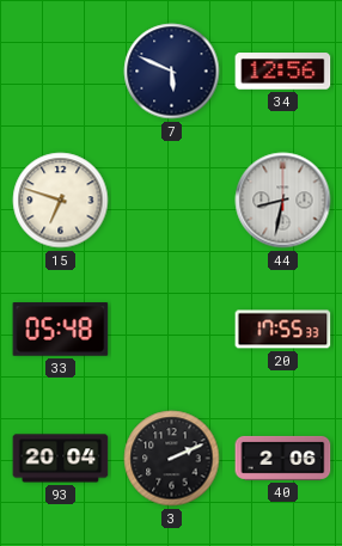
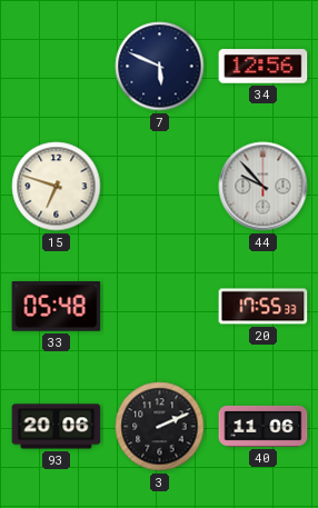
44: 8:32 -> 9:53 (264, 187)
93: 20:04 -> 20:06 (57, 427)
40: 2:06 -> 11:06 (264, 426)
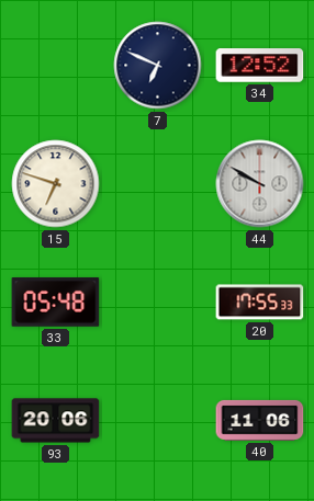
7: 5:49 -> 6:49 (158, 66)
34: 12:56 -> 12:52 (260, 66)
44: 9:53 -> 9:50 (260, 184)
3: 2:11 -> none (160, 427)
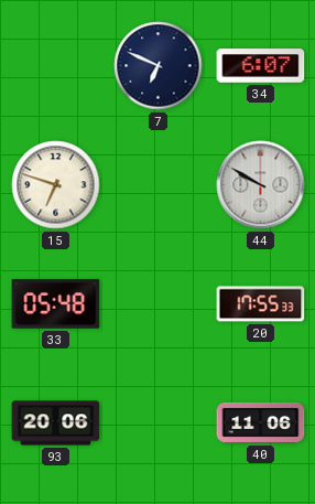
34: 12:52 -> 6:07 (261, 66)
